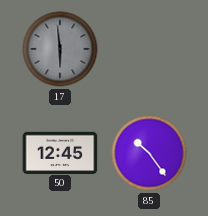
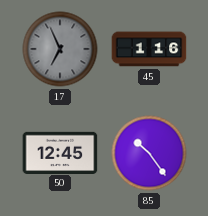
17: 5:59 -> 6:56 (60, 49)
45: none -> 1:16 (149, 49)
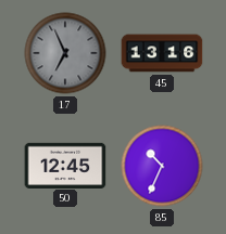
45: 1:16 -> 13:16 (162, 53)
85: 10:24 -> 10:34 (162, 166)
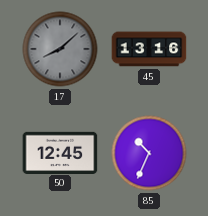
17: 6:56 -> 8:08 (60, 49)
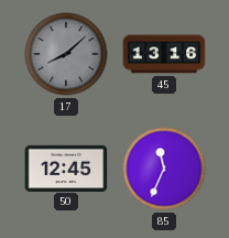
85: 10:34 -> 11:34 (164, 169)
